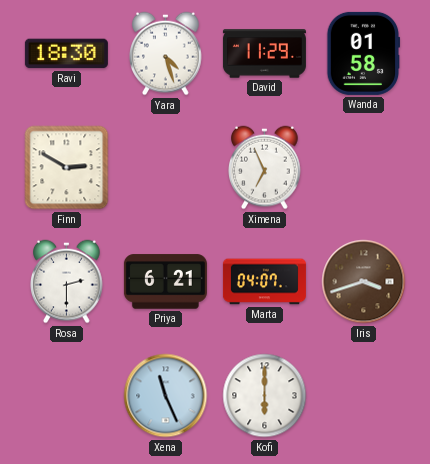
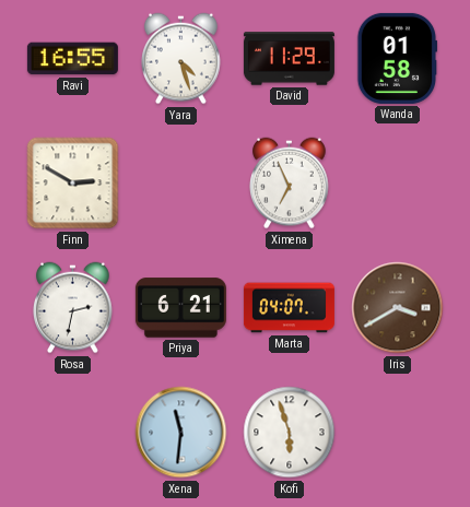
Ravi: 18:30 -> 16:55 (72, 59)
Rosa: 2:30 -> 2:32 (73, 308)
Iris: 3:42 -> 3:40 (398, 308)
Xena: 11:26 -> 11:31 (181, 433)
Kofi: 6:00 -> 5:57 (290, 433)
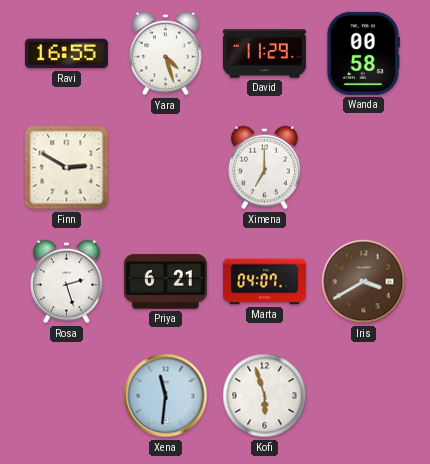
Wanda: 01:58 -> 00:58 (364, 53)
Ximena: 6:56 -> 7:00 (265, 168)
Rosa: 2:32 -> 2:27 (67, 282)
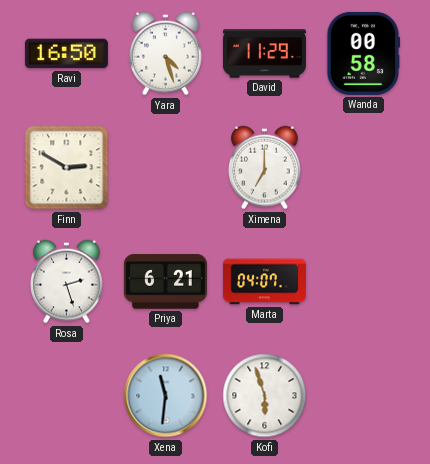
Ravi: 16:55 -> 16:50 (66, 54)
Iris: 3:40 -> none (364, 282)
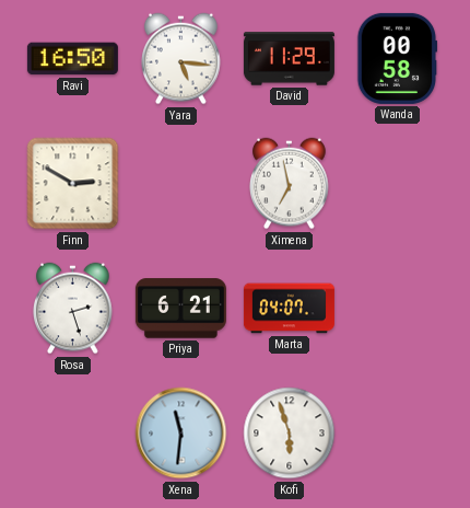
Yara: 4:27 -> 5:16 (181, 59)
Ximena: 7:00 -> 6:58 (290, 184)
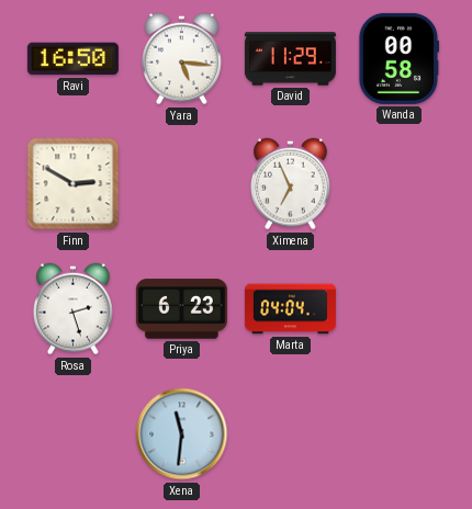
Ximena: 6:58 -> 6:56 (291, 184)
Priya: 6:21 -> 6:23 (181, 309)
Marta: 04:07 -> 04:04 (290, 309)
Kofi: 5:57 -> none (290, 434)
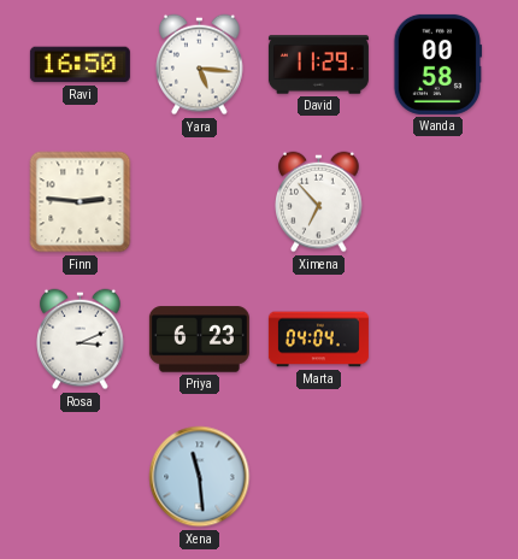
Finn: 2:50 -> 2:46 (81, 202)
Ximena: 6:56 -> 6:53 (319, 202)
Rosa: 2:27 -> 3:11 (81, 340)
Xena: 11:31 -> 11:29 (200, 477)
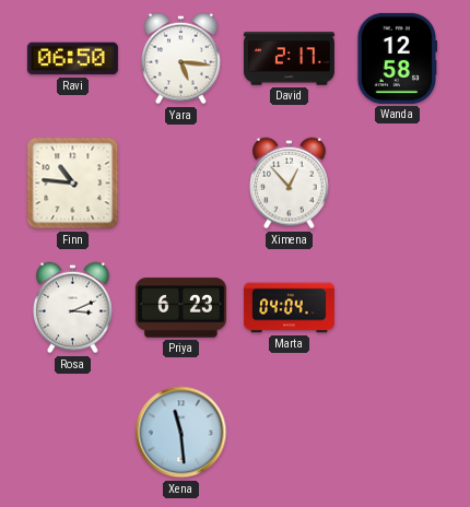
Ravi: 16:50 -> 06:50 (72, 59)
David: 11:29 -> 2:17 (289, 59)
Wanda: 00:58 -> 12:58 (398, 58)
Finn: 2:46 -> 10:46 (73, 184)
Ximena: 6:53 -> 12:53 (290, 184)
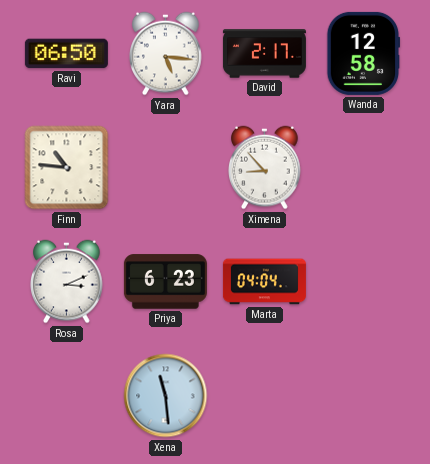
Ximena: 12:53 -> 8:53 (265, 168)
